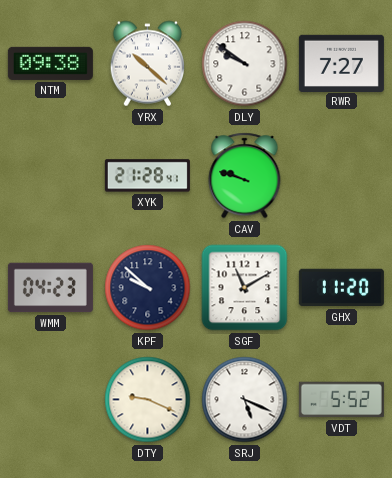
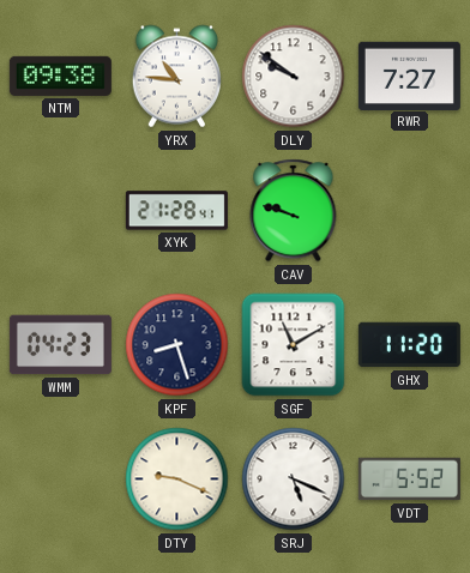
YRX: 10:22 -> 10:46 (176, 77)
KPF: 9:52 -> 8:27 (177, 345)
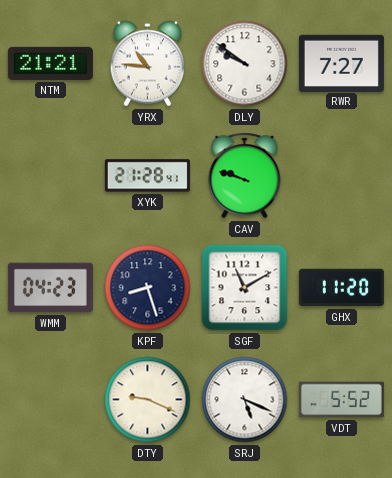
NTM: 09:38 -> 21:21 (50, 63)
